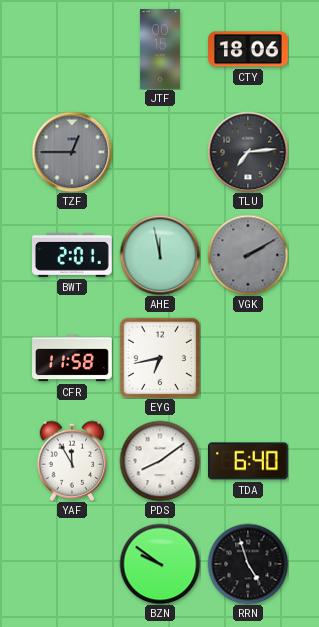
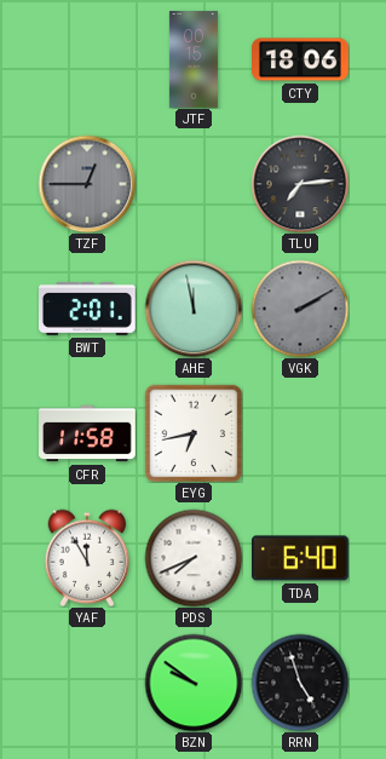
PDS: 8:09 -> 7:41 (194, 558)
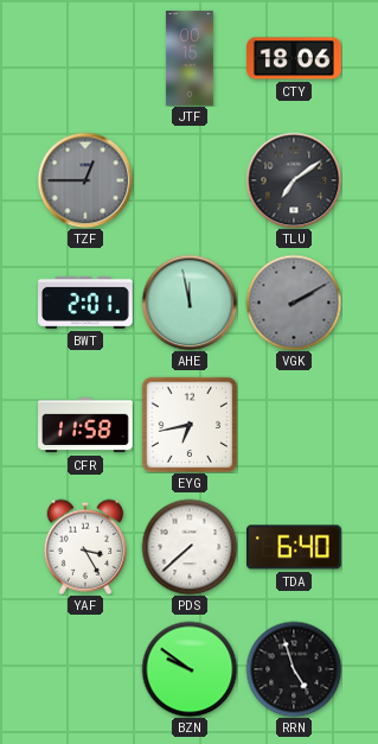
TLU: 7:14 -> 7:09 (294, 180)
YAF: 11:55 -> 3:25 (85, 547)
PDS: 7:41 -> 7:38 (190, 547)
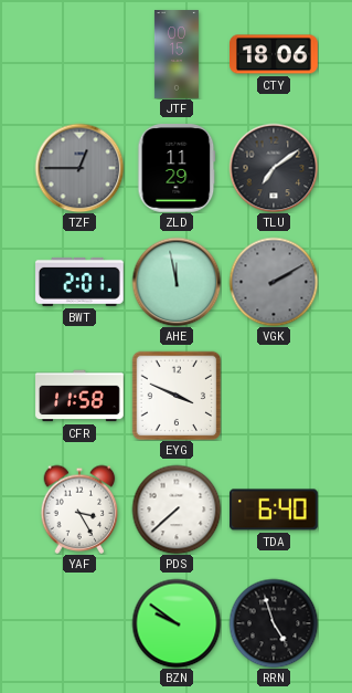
ZLD: none -> 11:29 (177, 169)
EYG: 6:43 -> 3:49 (177, 396)
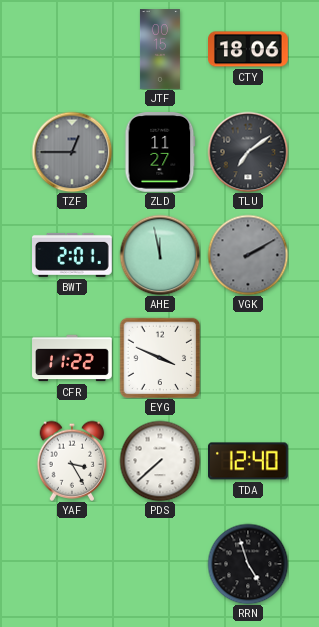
ZLD: 11:29 -> 11:27 (160, 153)
CFR: 11:58 -> 11:22 (72, 358)
TDA: 6:40 -> 12:40 (249, 461)
BZN: 9:51 -> none (177, 623)
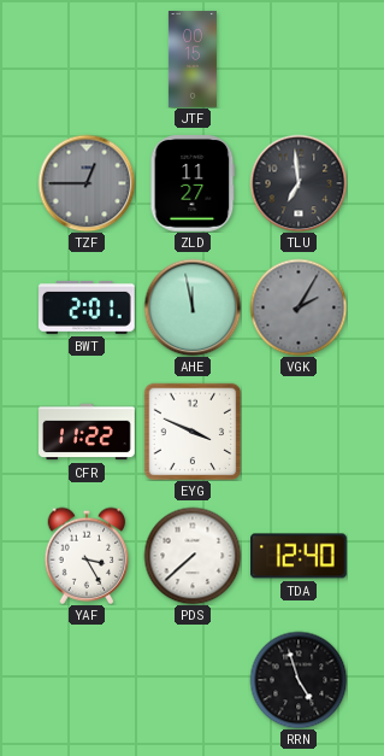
CTY: 18:06 -> none (249, 49)
TLU: 7:09 -> 6:59 (299, 183)
VGK: 2:10 -> 2:05 (299, 307)
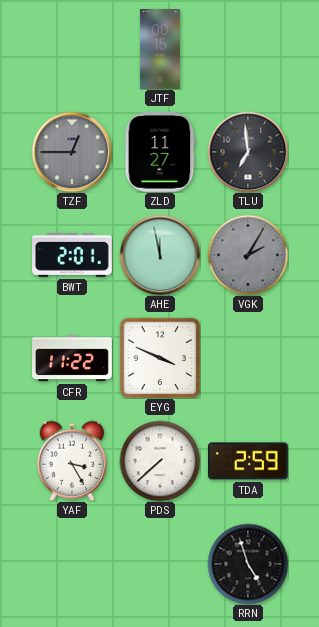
TDA: 12:40 -> 2:59 (249, 461)
